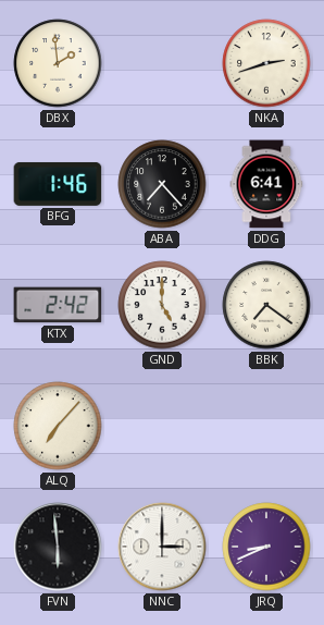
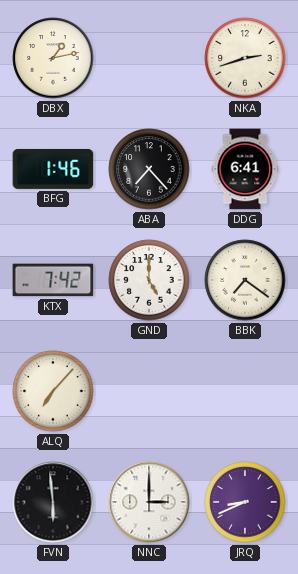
DBX: 1:59 -> 1:13 (53, 58)
KTX: 2:42 -> 7:42 (53, 280)
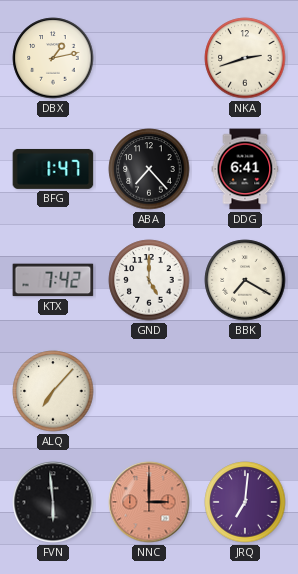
BFG: 1:46 -> 1:47 (53, 169)
BBK: 7:21 -> 7:20 (245, 280)
NNC dial: white -> salmon (149, 502)
JRQ: 8:41 -> 7:01 (245, 502)
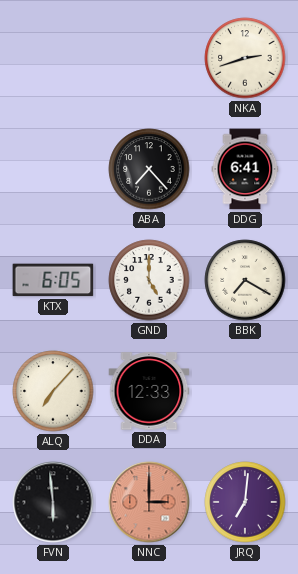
DBX: 1:13 -> none (53, 58)
BFG: 1:47 -> none (53, 169)
KTX: 7:42 -> 6:05 (53, 280)
DDA: none -> 12:33 (149, 391)
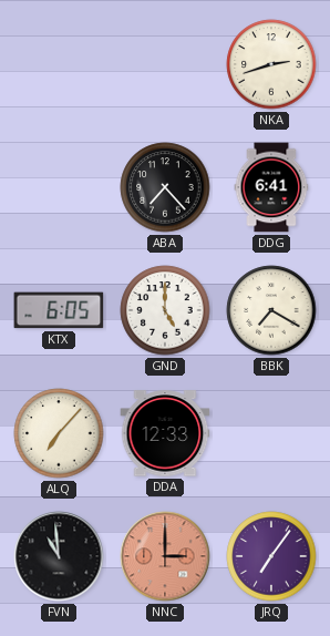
FVN: 5:59 -> 10:59 (59, 556)
JRQ: 7:01 -> 7:06 (271, 556)
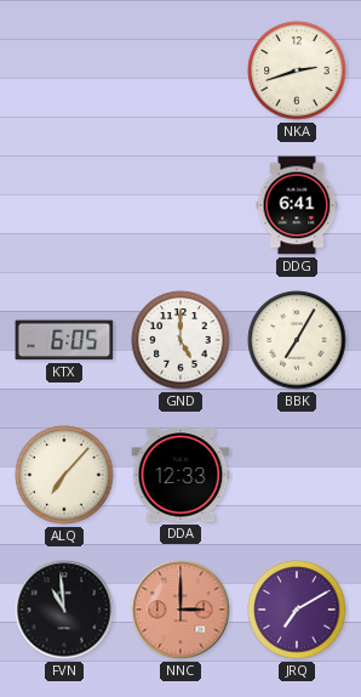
ABA: 7:23 -> none (165, 187)
BBK: 7:20 -> 7:05 (297, 340)
JRQ: 7:06 -> 7:10 (297, 610)
